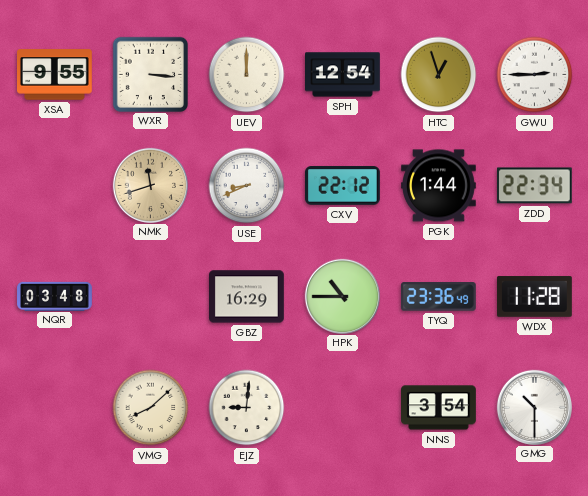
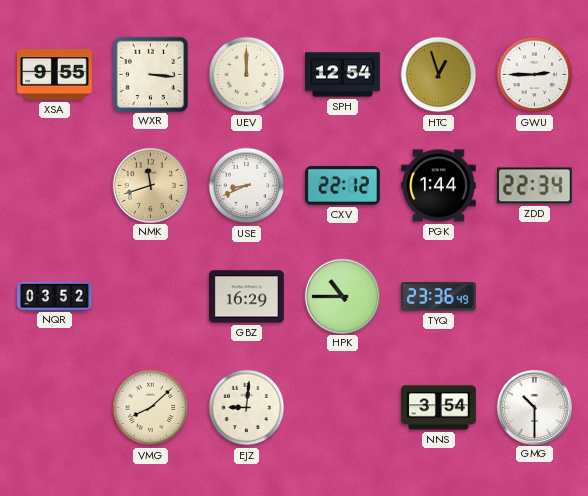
NQR: 03:48 -> 03:52 (55, 296)
WDX: 11:28 -> none (535, 297)
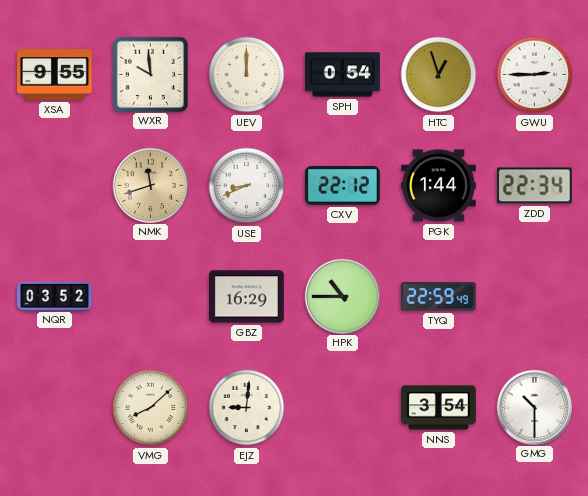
WXR: 3:16 -> 9:59 (150, 74)
SPH: 12:54 -> 0:54 (343, 75)
TYQ: 23:36 -> 22:59 (438, 297)
